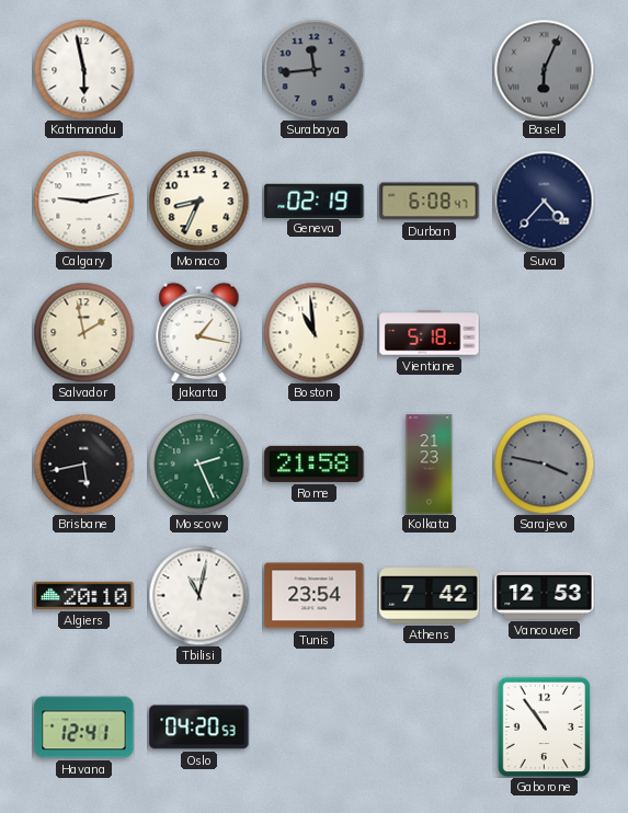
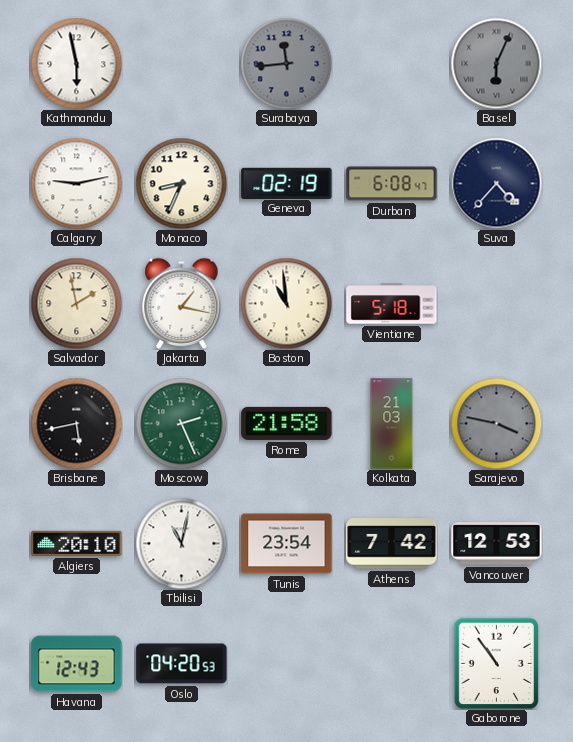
Kolkata: 21:23 -> 21:03 (392, 424)
Havana: 12:41 -> 12:43 (77, 664)
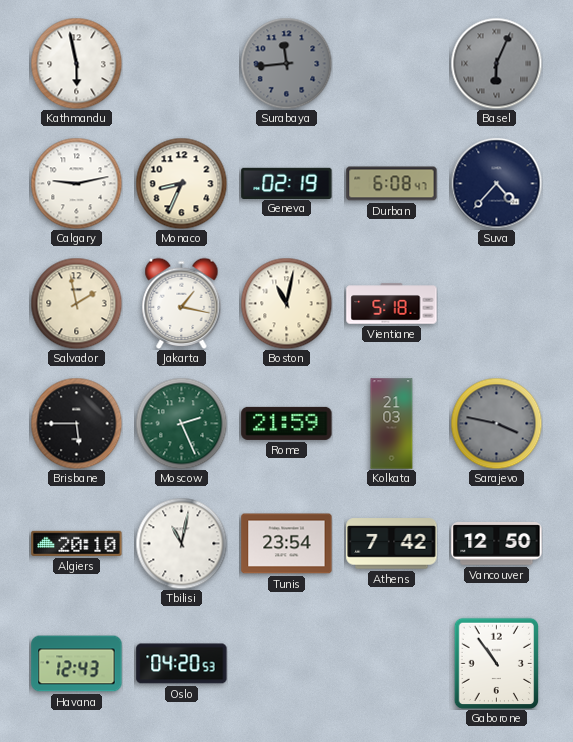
Boston: 10:59 -> 11:02 (286, 303)
Brisbane: 5:43 -> 5:45 (76, 423)
Rome: 21:58 -> 21:59 (287, 423)
Vancouver: 12:53 -> 12:50 (497, 544)
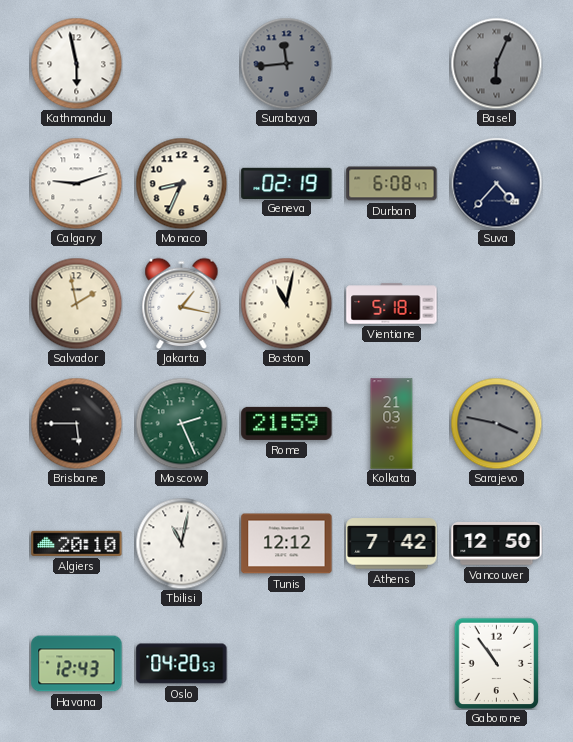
Calgary: 9:13 -> 9:12 (76, 183)
Tunis: 23:54 -> 12:12 (287, 544)
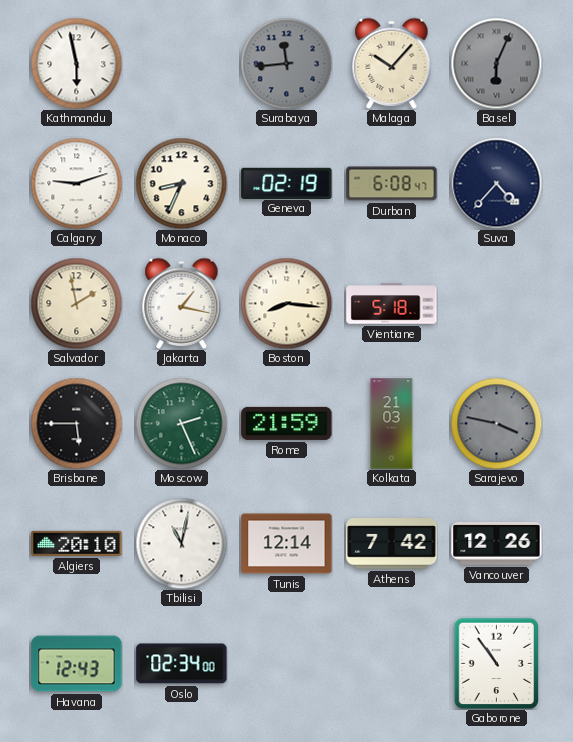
Malaga: none -> 10:07 (392, 63)
Boston: 11:02 -> 8:16 (286, 303)
Tunis: 12:12 -> 12:14 (287, 544)
Vancouver: 12:50 -> 12:26 (497, 544)
Oslo: 04:20 -> 02:34 (182, 664)
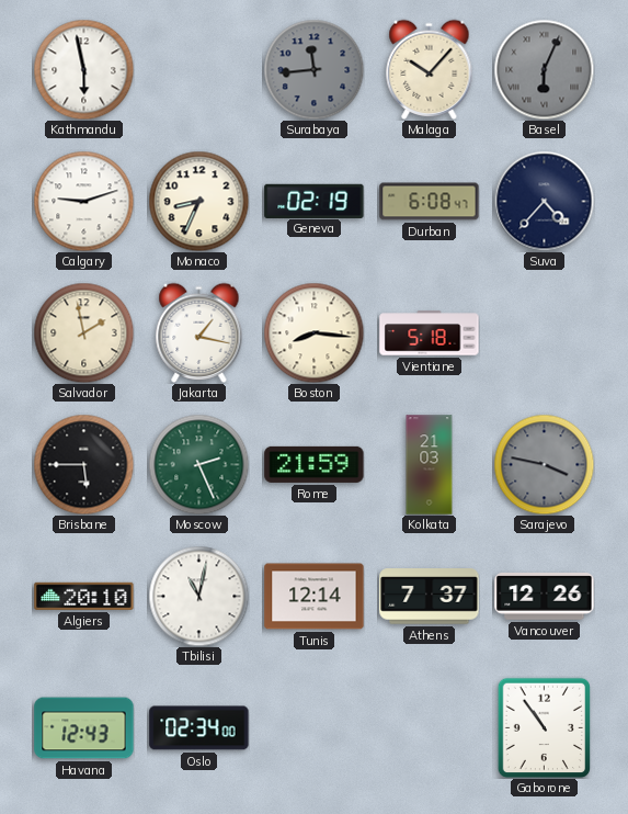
Athens: 7:42 -> 7:37 (430, 597)
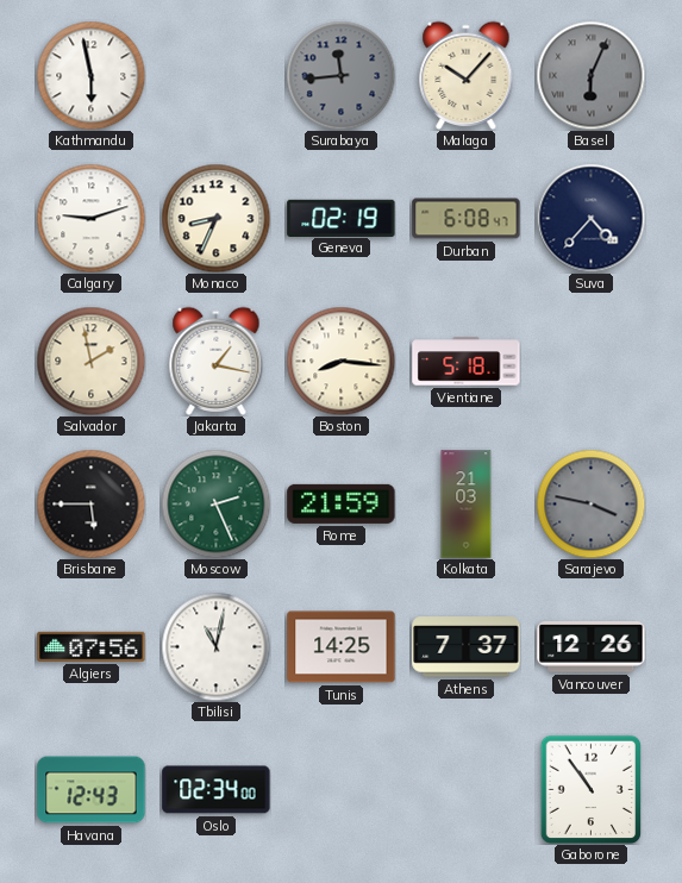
Algiers: 20:10 -> 07:56 (92, 646)
Tunis: 12:14 -> 14:25 (342, 647)
